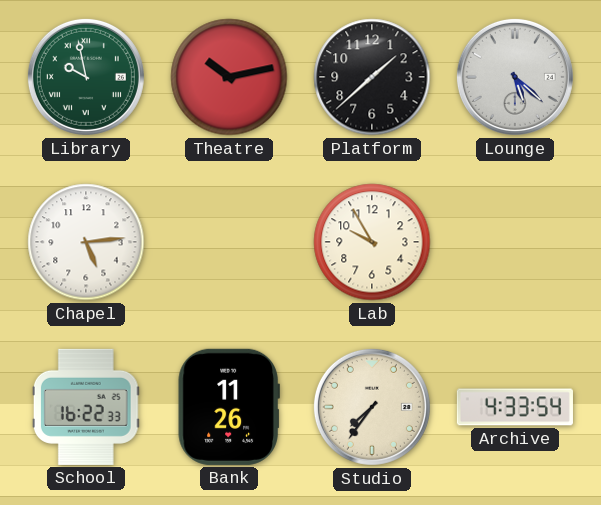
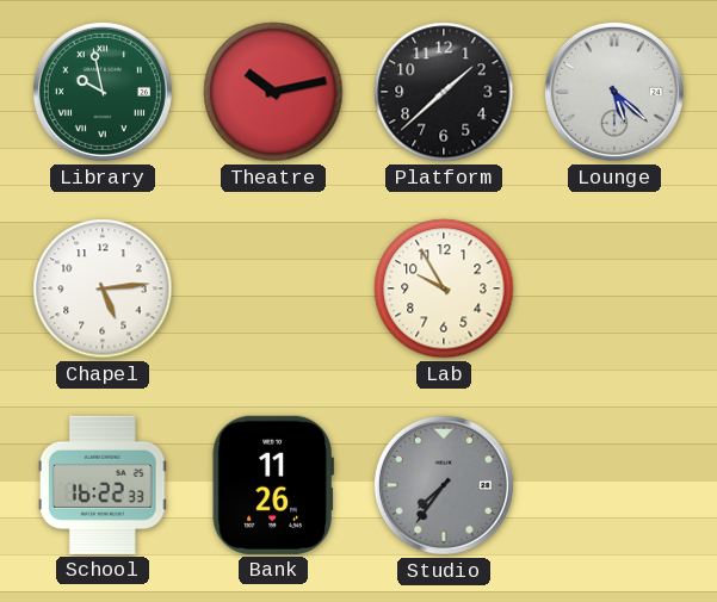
Studio dial: cream -> grey (444, 485)
Archive: 4:33 -> none (515, 407)
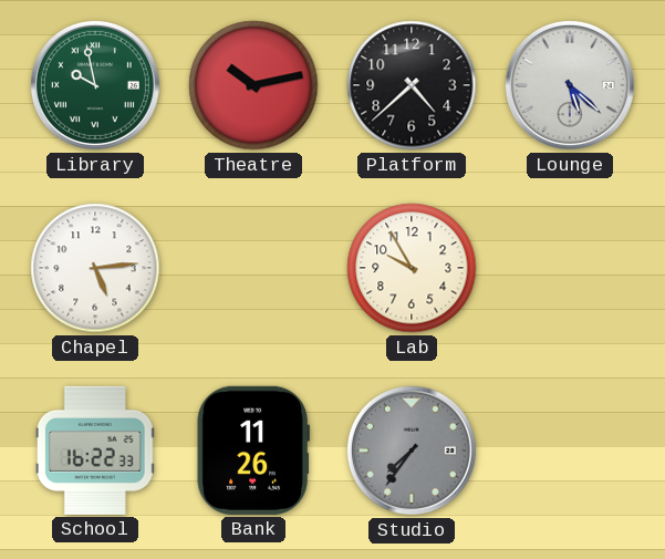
Platform: 1:38 -> 4:38 (412, 85)
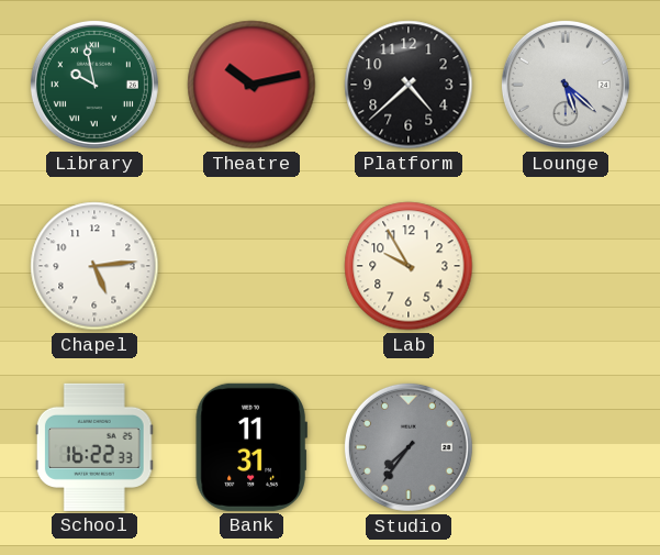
Bank: 11:26 -> 11:31 (251, 447)
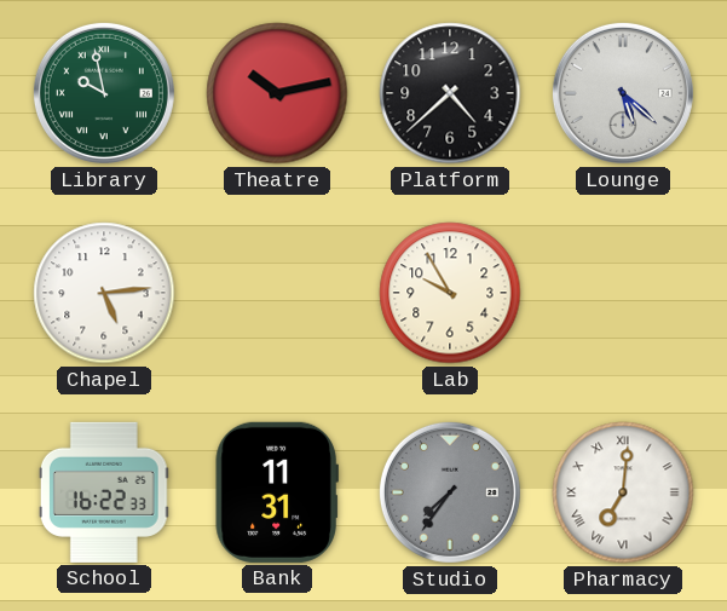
Pharmacy: none -> 7:01 (623, 492)
